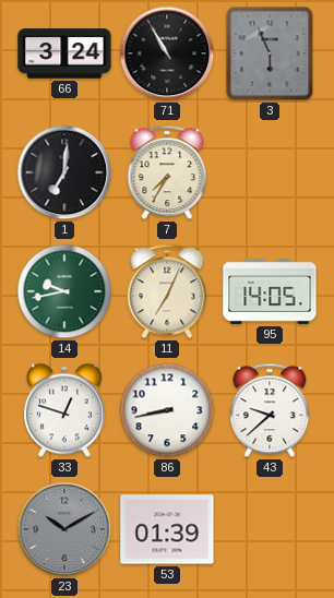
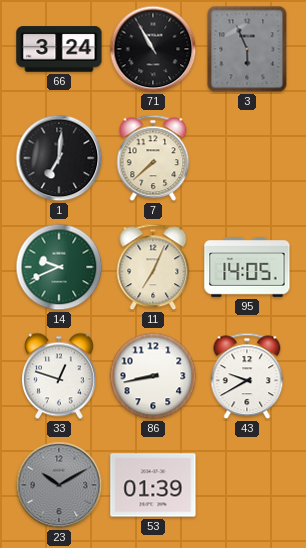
7: 7:35 -> 7:38 (153, 158)
14: 9:43 -> 9:41 (59, 267)
43: 9:38 -> 9:40 (247, 376)
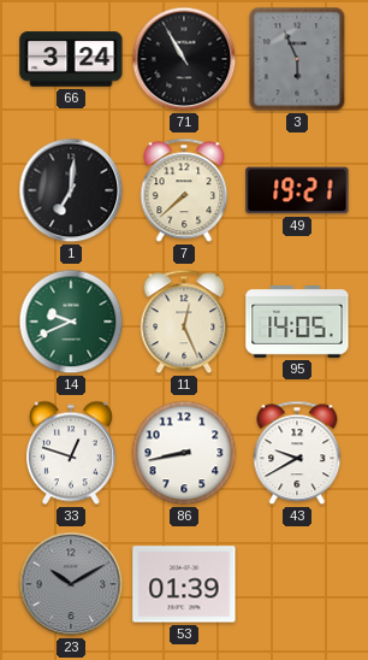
49: none -> 19:21 (297, 190)
11: 7:04 -> 12:26 (184, 322)
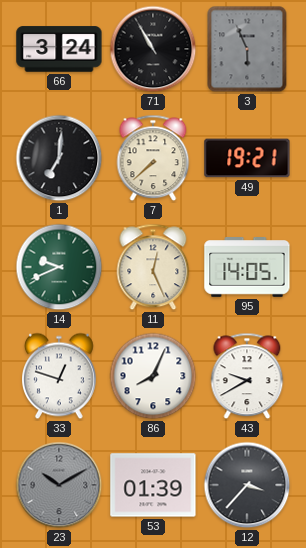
86: 8:43 -> 8:04 (153, 376)
12: none -> 3:37 (247, 485)
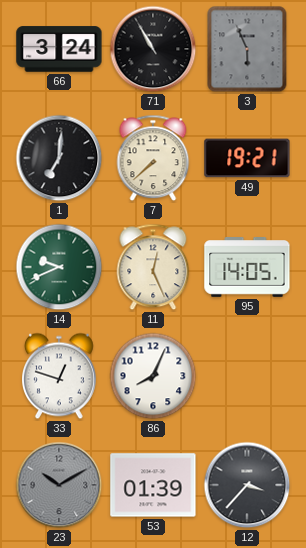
43: 9:40 -> none (247, 376)
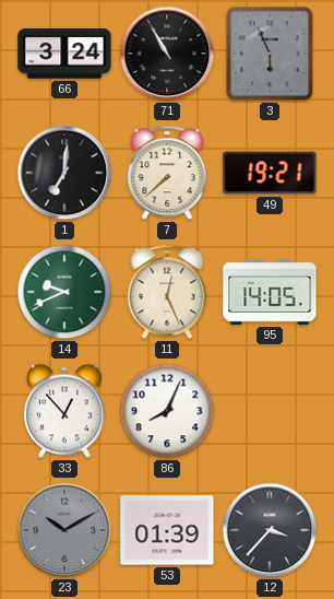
33: 12:48 -> 12:53 (65, 411)
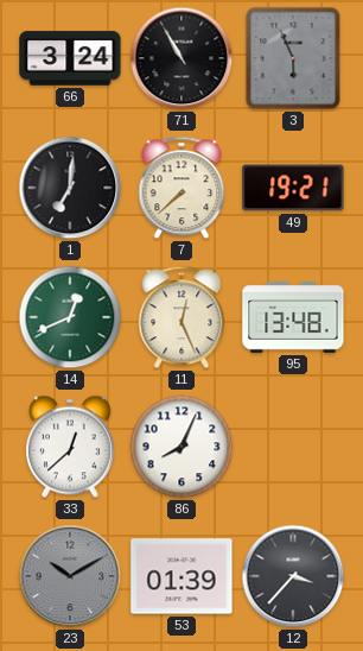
14: 9:41 -> 12:41 (70, 317)
95: 14:05 -> 13:48 (293, 318)
33: 12:53 -> 12:38 (71, 447)
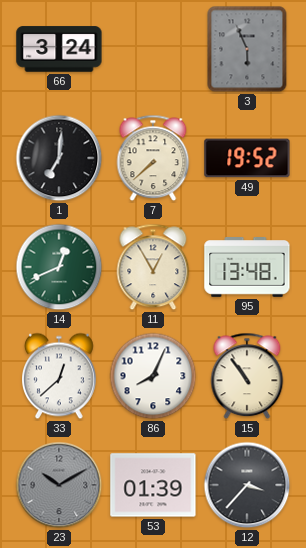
71: 10:55 -> none (181, 58)
49: 19:21 -> 19:52 (247, 158)
11: 12:26 -> 12:55 (153, 267)
15: none -> 10:54 (247, 376)
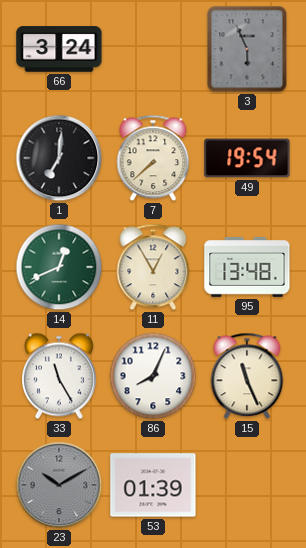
49: 19:52 -> 19:54 (247, 158)
33: 12:38 -> 11:25 (60, 376)
15: 10:54 -> 11:26 (247, 376)
12: 3:37 -> none (247, 485)
